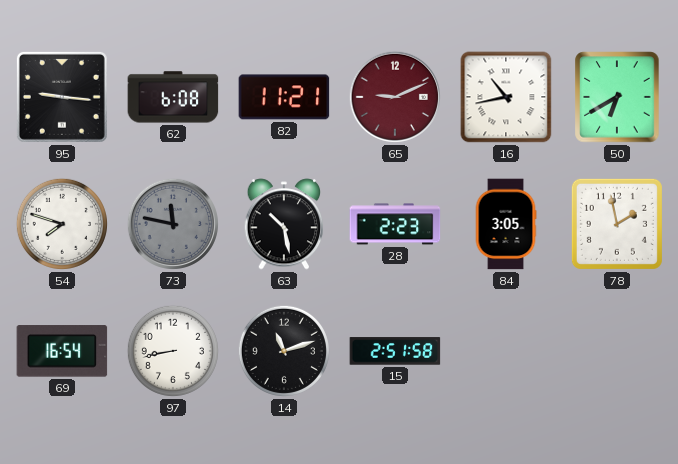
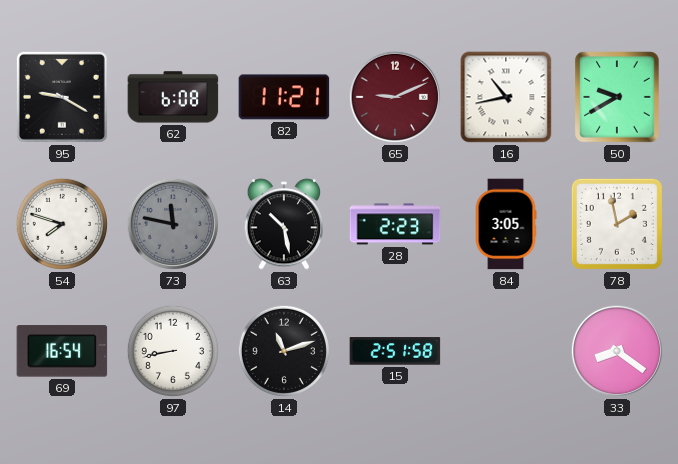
95: 9:16 -> 9:20 (62, 97)
50: 6:40 -> 9:40 (617, 97)
33: none -> 8:21 (617, 351)
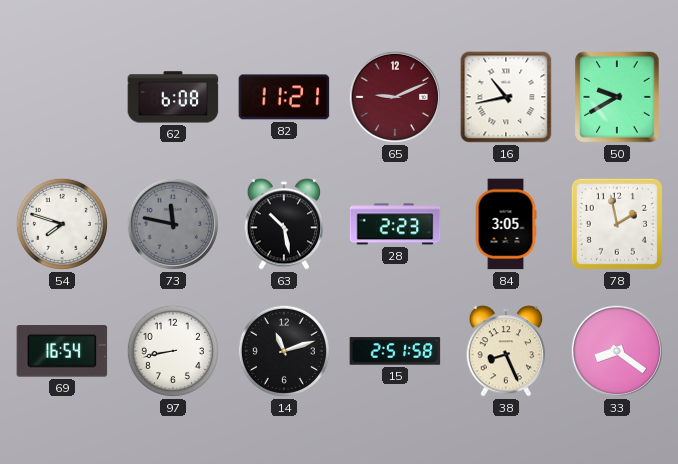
95: 9:20 -> none (62, 97)
38: none -> 8:26 (506, 351)
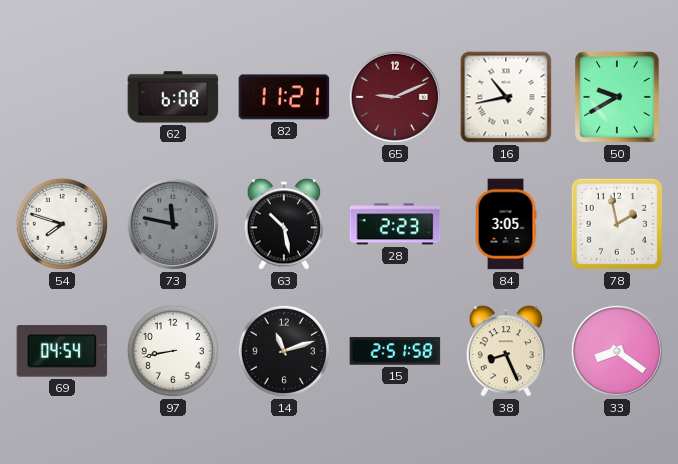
69: 16:54 -> 04:54 (62, 351)
